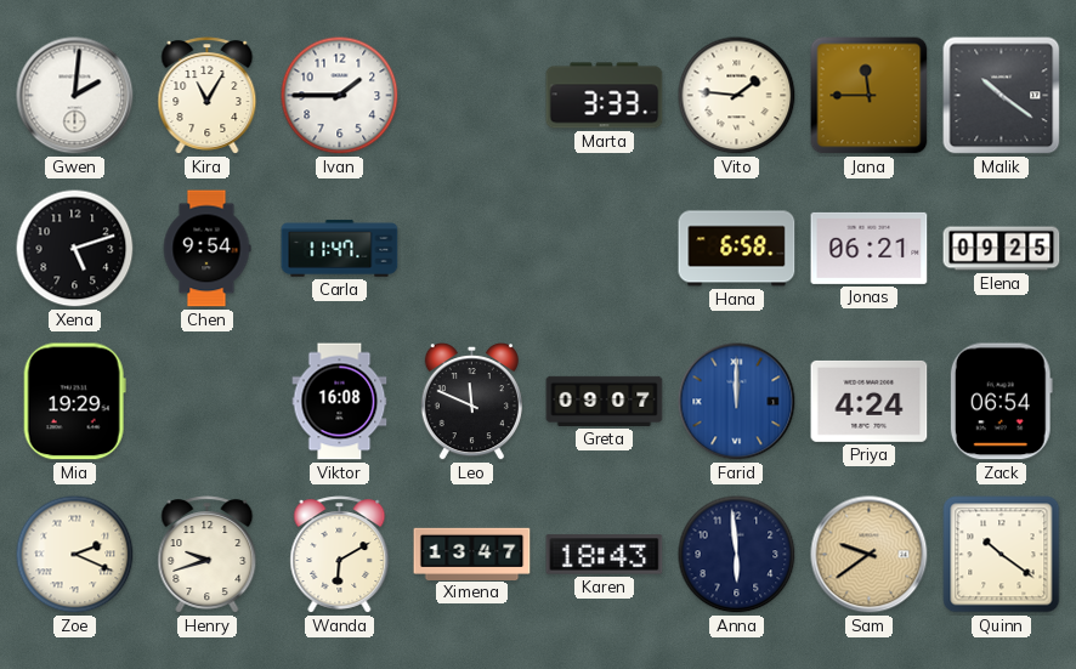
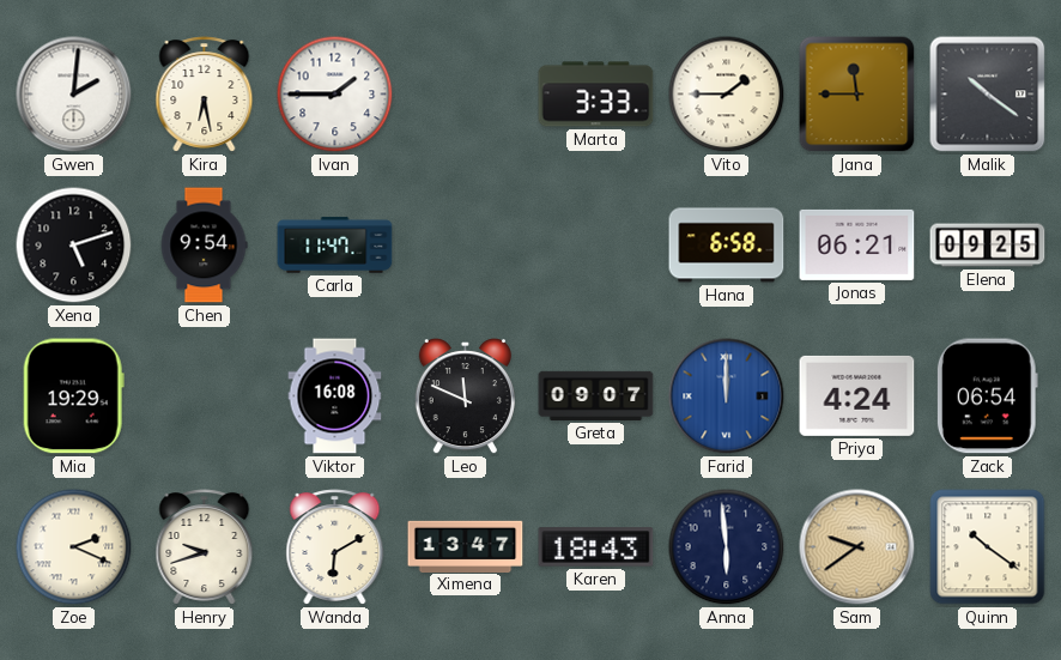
Kira: 11:05 -> 6:28 (205, 95)
Vito: 1:46 -> 1:45 (727, 95)
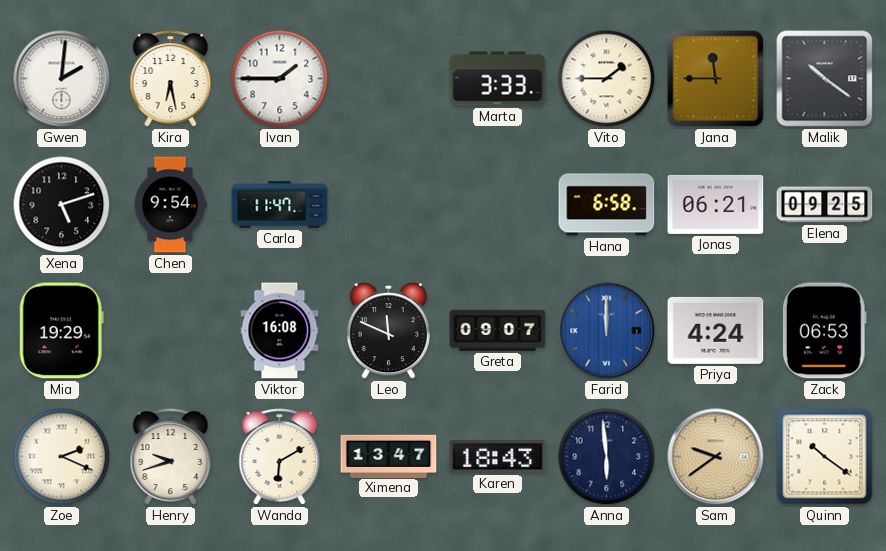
Zack: 06:54 -> 06:53 (824, 331)
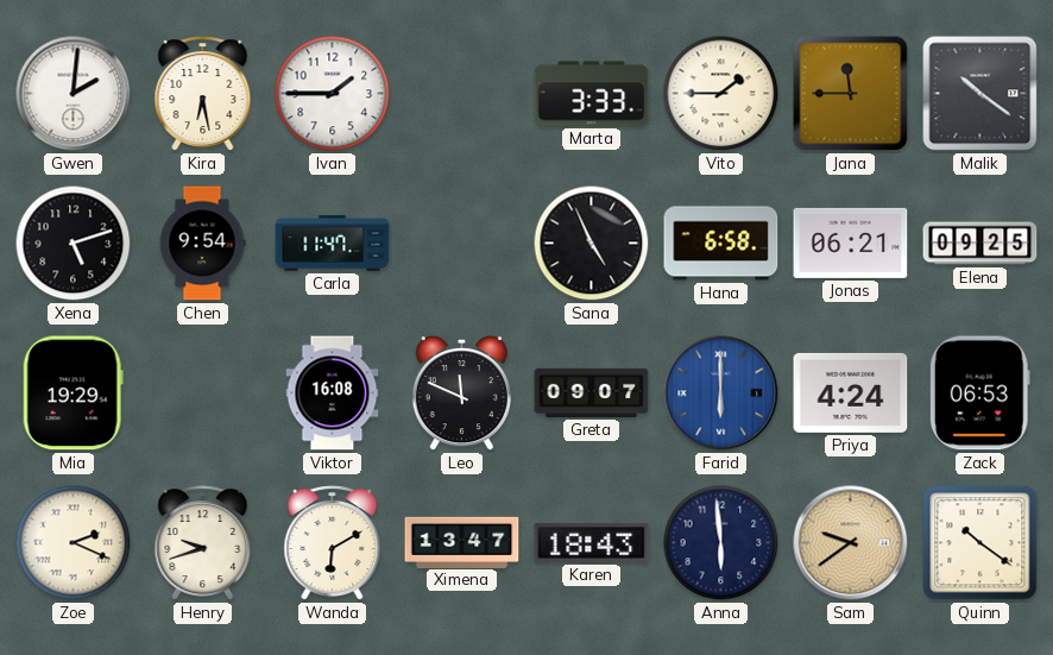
Sana: none -> 4:56 (592, 244)
Farid: 12:00 -> 6:00 (721, 393)
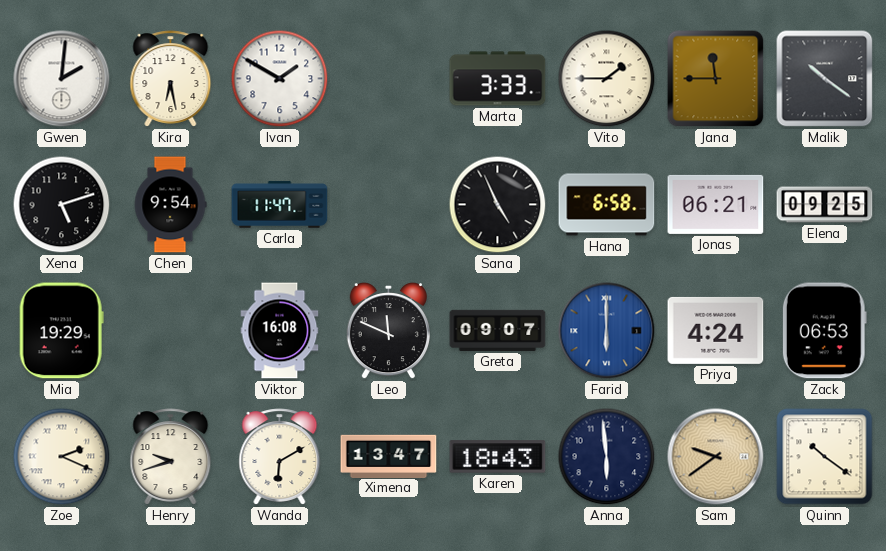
Ivan: 1:45 -> 1:50 (280, 79)
